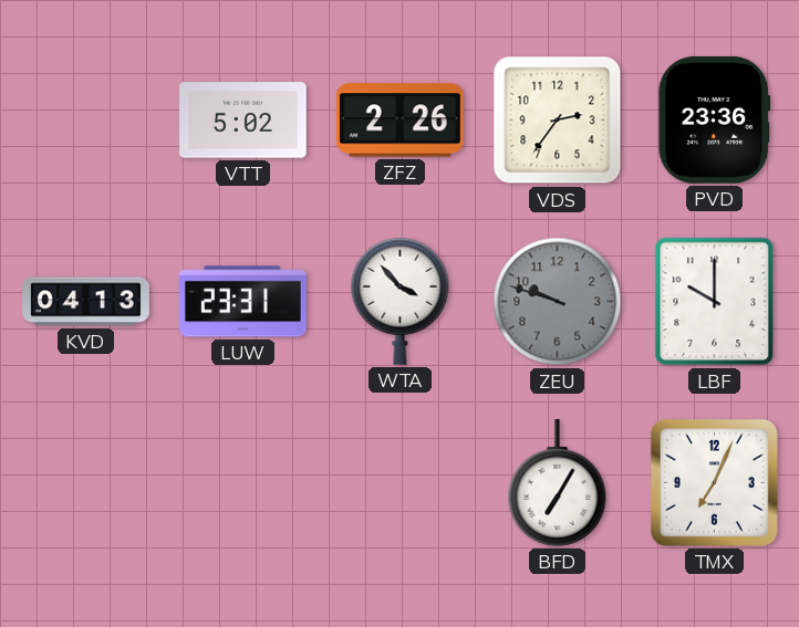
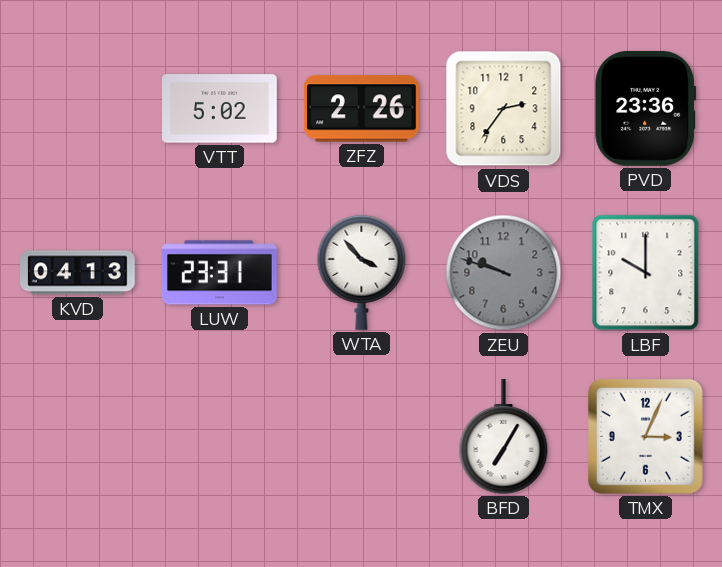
TMX: 7:04 -> 3:04 (646, 437)
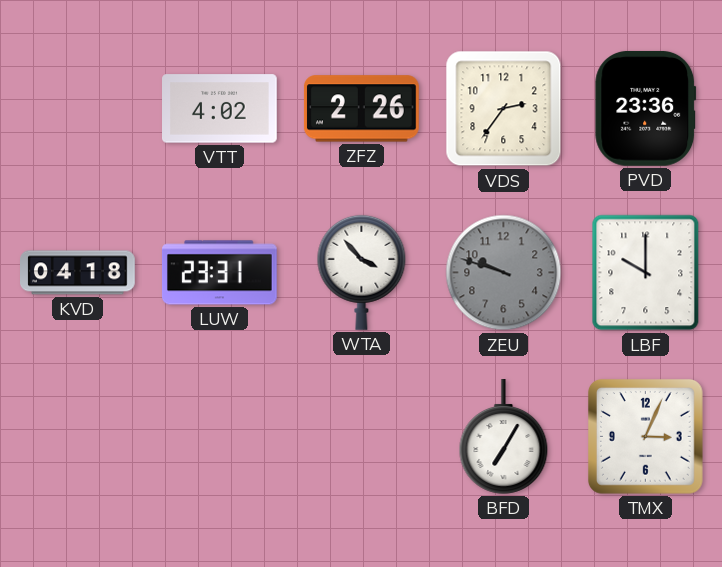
VTT: 5:02 -> 4:02 (220, 109)
KVD: 04:13 -> 04:18 (78, 273)
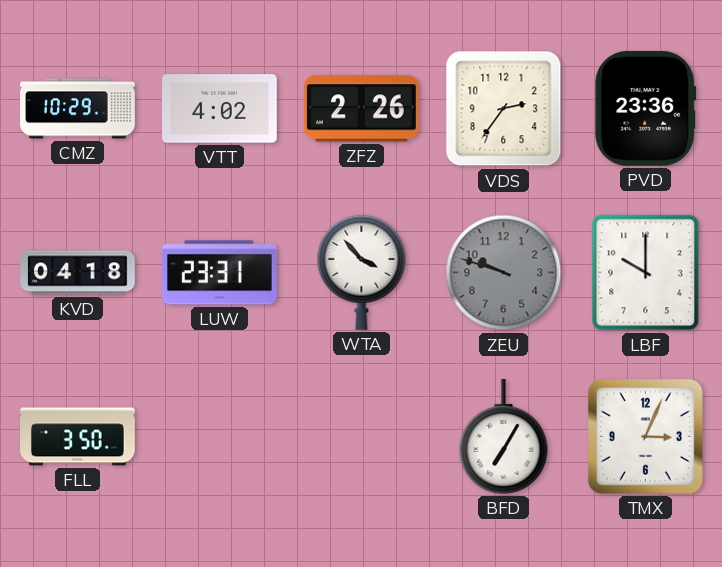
CMZ: none -> 10:29 (78, 109)
FLL: none -> 3:50 (78, 437)
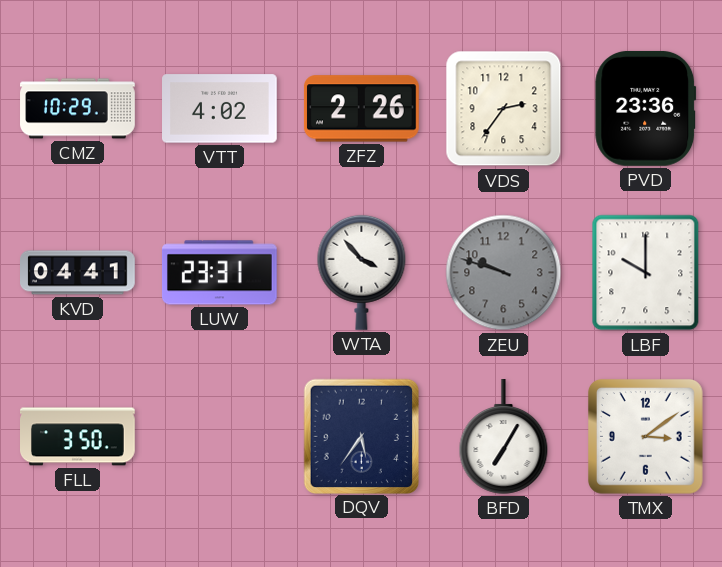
KVD: 04:18 -> 04:41 (78, 273)
DQV: none -> 5:36 (361, 436)
TMX: 3:04 -> 3:09 (646, 437)
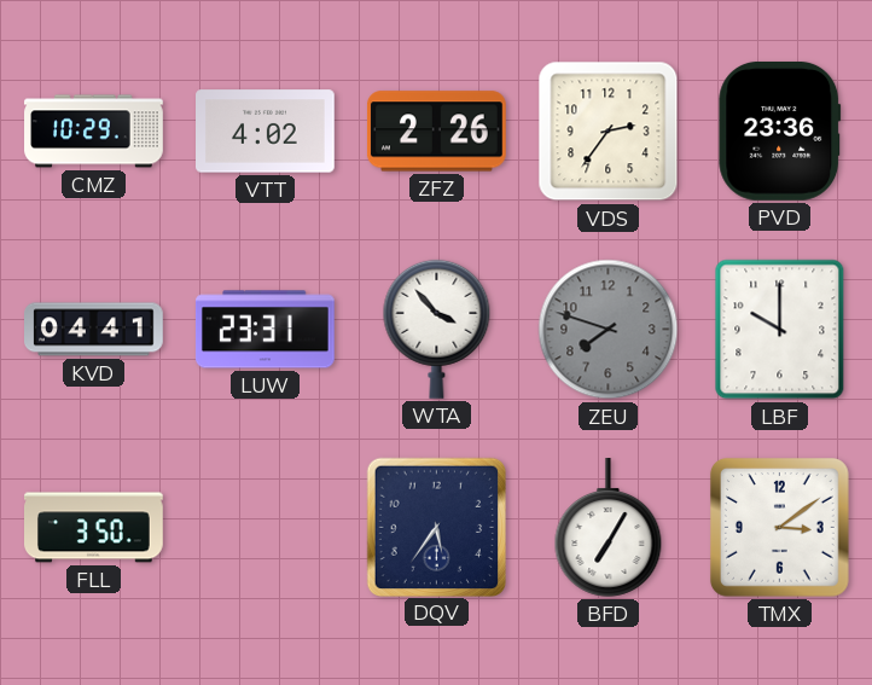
ZEU: 9:48 -> 7:48 (609, 330)
